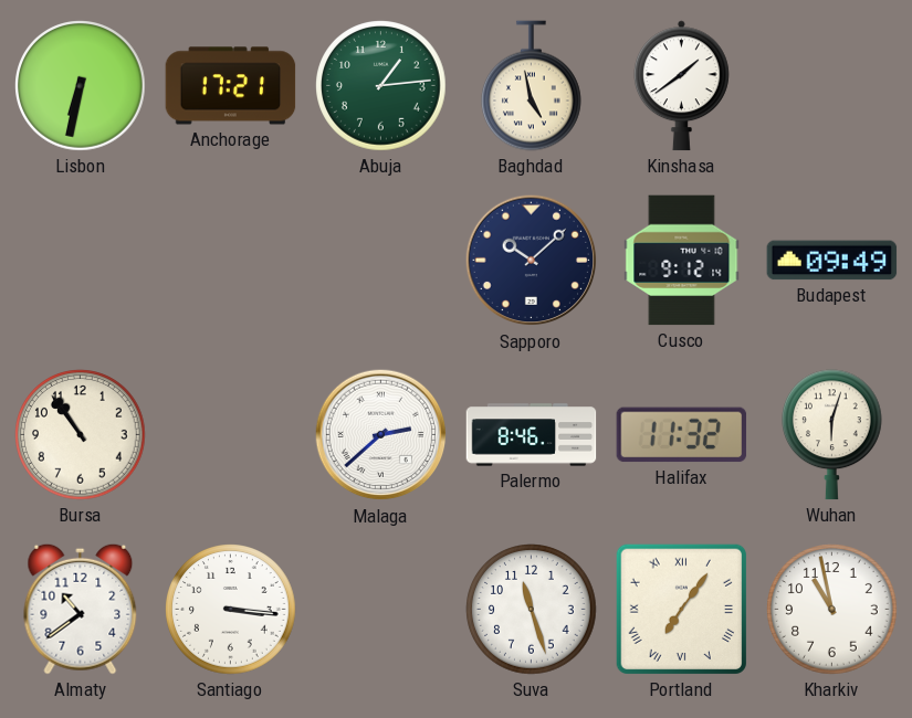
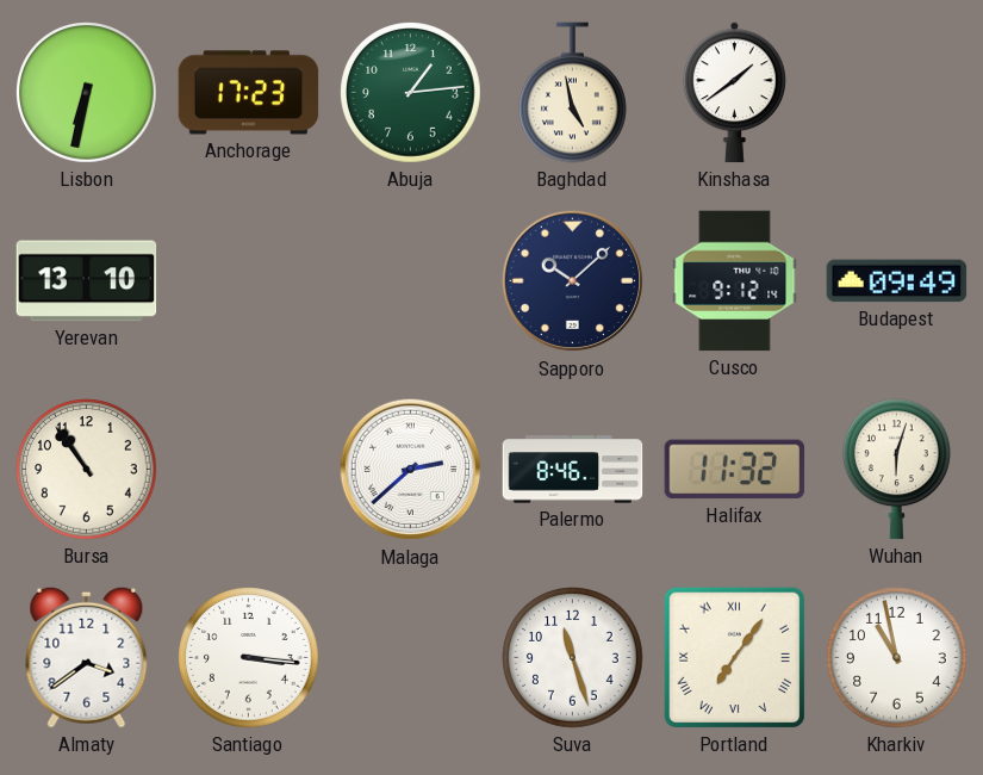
Anchorage: 17:21 -> 17:23 (249, 93)
Yerevan: none -> 13:10 (87, 281)
Almaty: 10:39 -> 3:39 (87, 657)
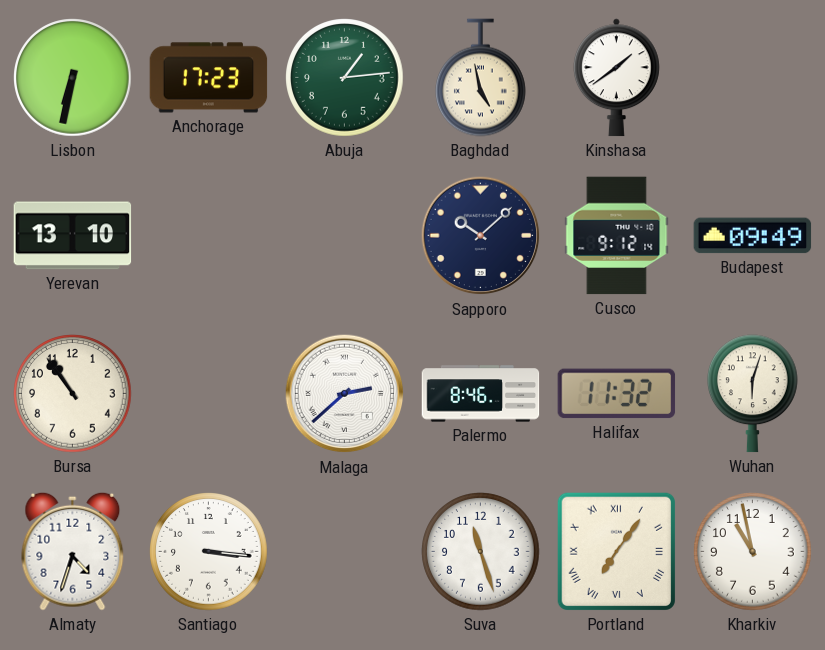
Almaty: 3:39 -> 4:33 (73, 551)
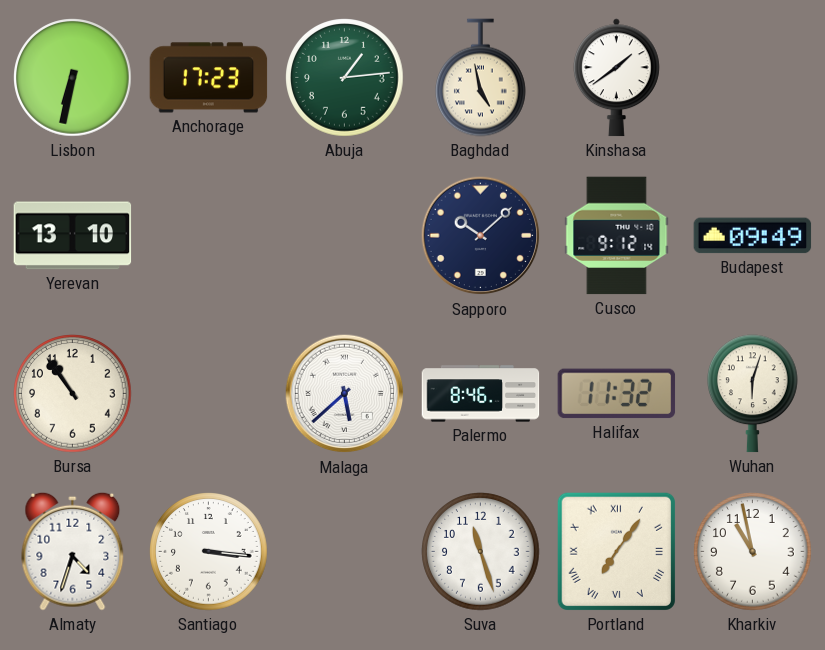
Malaga: 2:38 -> 5:38 (345, 394)
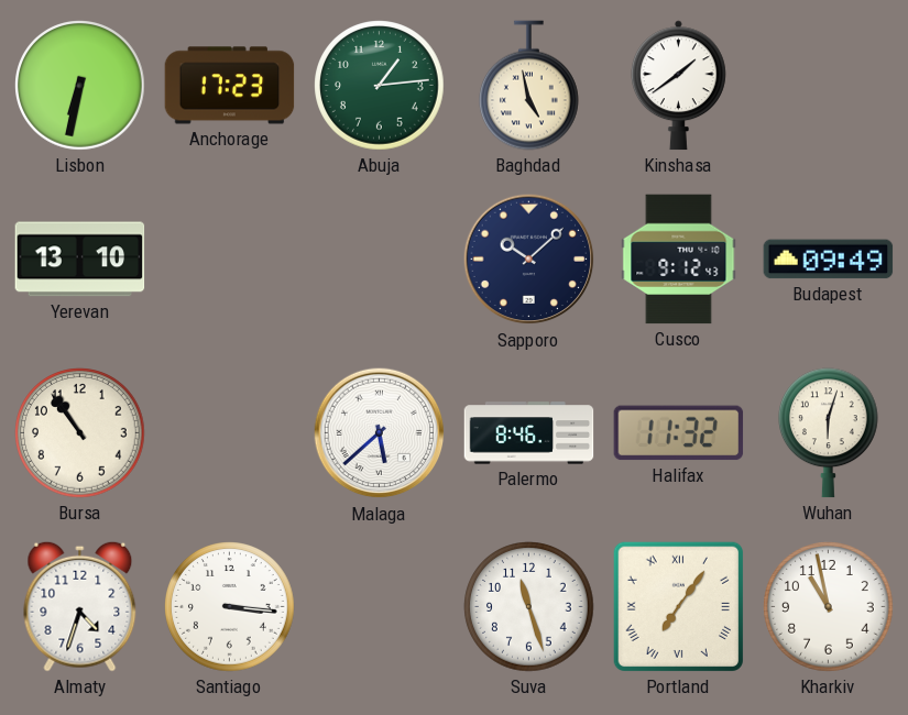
Cusco: 9:12:14 -> 9:12:43 (679, 260)
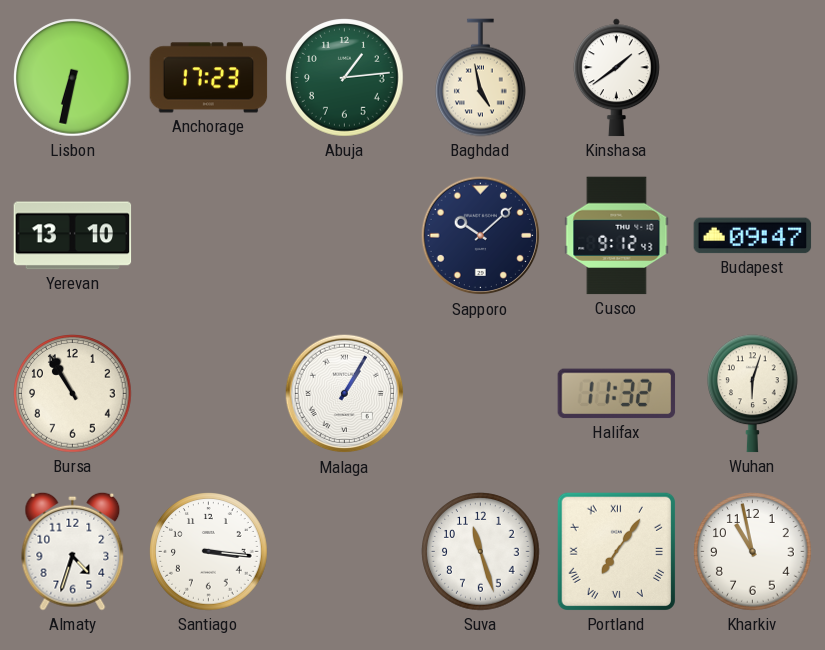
Budapest: 09:49 -> 09:47 (753, 236)
Bursa: 10:54 -> 10:55 (73, 394)
Malaga: 5:38 -> 1:05 (345, 394)
Palermo: 8:46 -> none (529, 433)
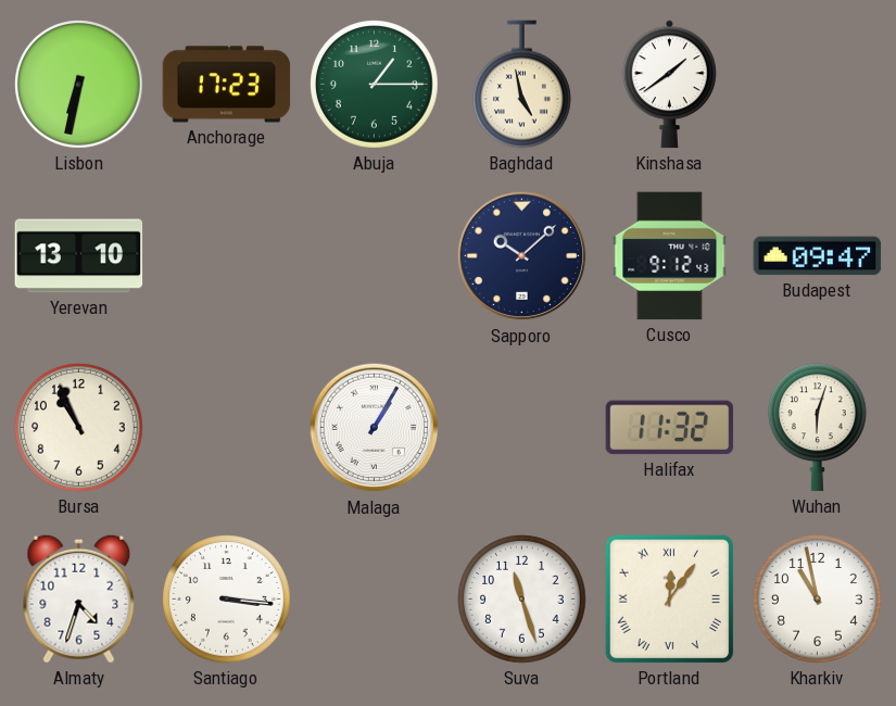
Abuja: 1:14 -> 1:15 (375, 85)
Bursa: 10:55 -> 10:56 (79, 428)
Portland: 7:06 -> 12:06 (669, 598)
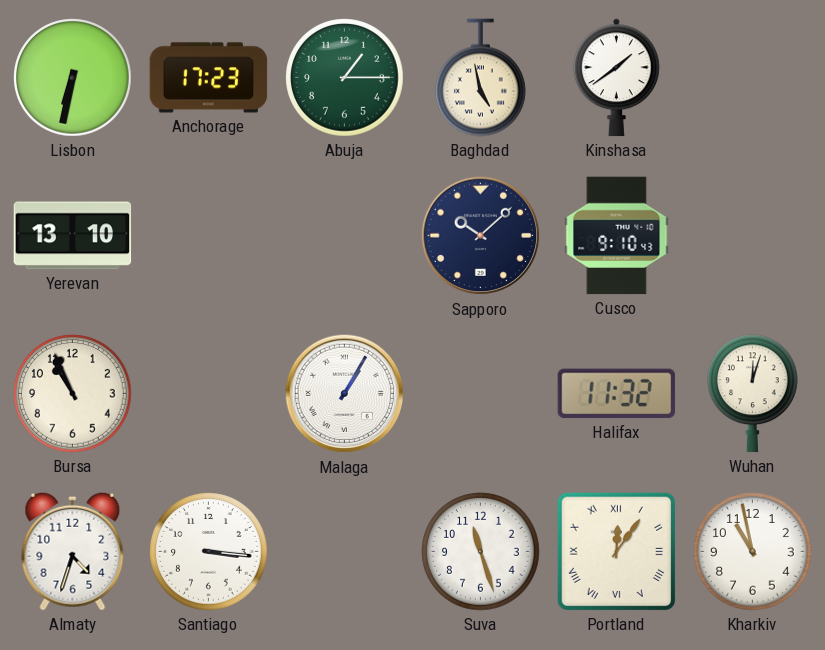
Cusco: 9:12 -> 9:10 (617, 236)
Budapest: 09:47 -> none (818, 256)
Wuhan: 6:03 -> 12:03 (753, 394)
